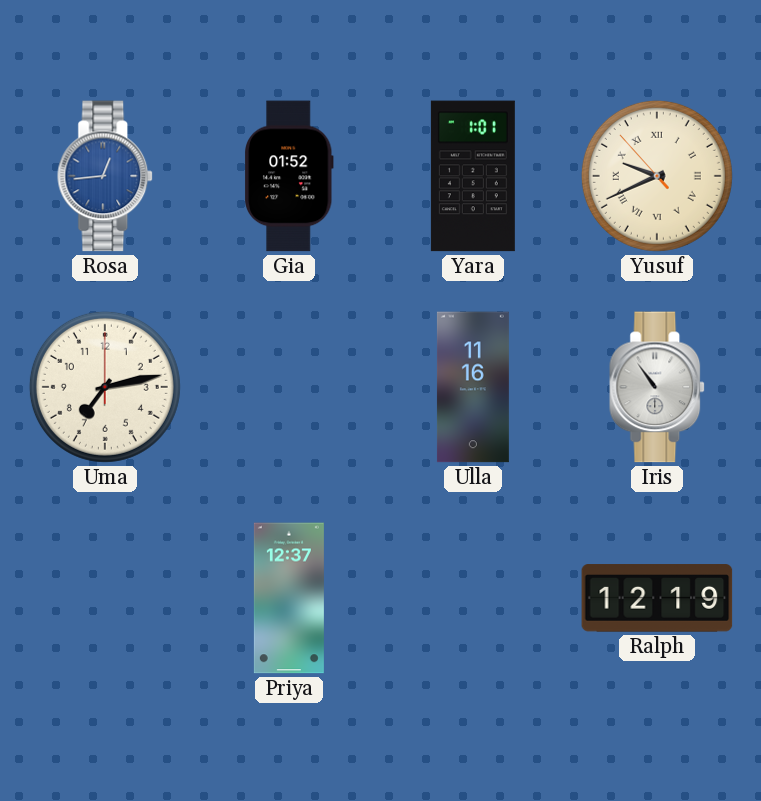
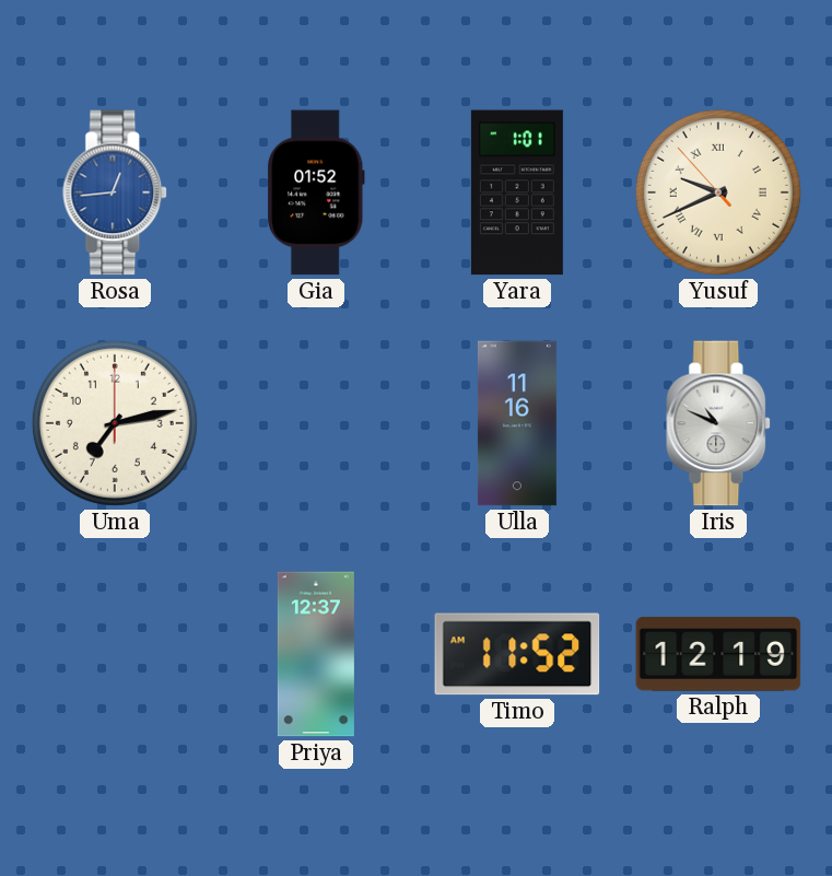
Iris: 10:54 -> 10:49 (719, 423)
Timo: none -> 11:52 (517, 654)
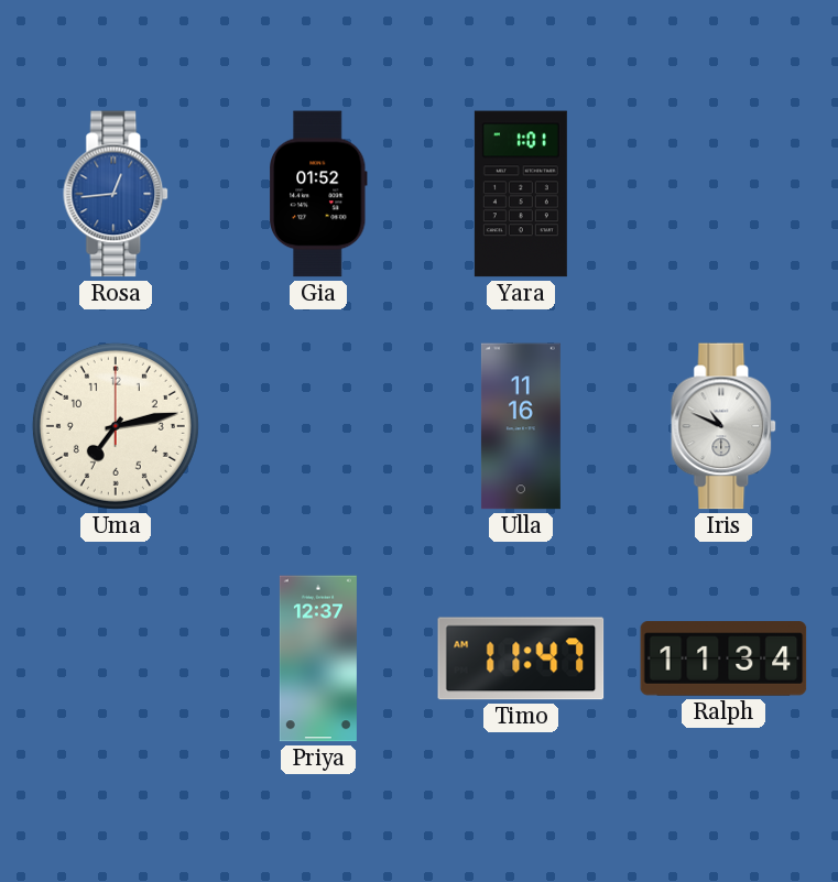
Yusuf: 9:40 -> none (718, 192)
Timo: 11:52 -> 11:47 (521, 658)
Ralph: 12:19 -> 11:34 (723, 658)
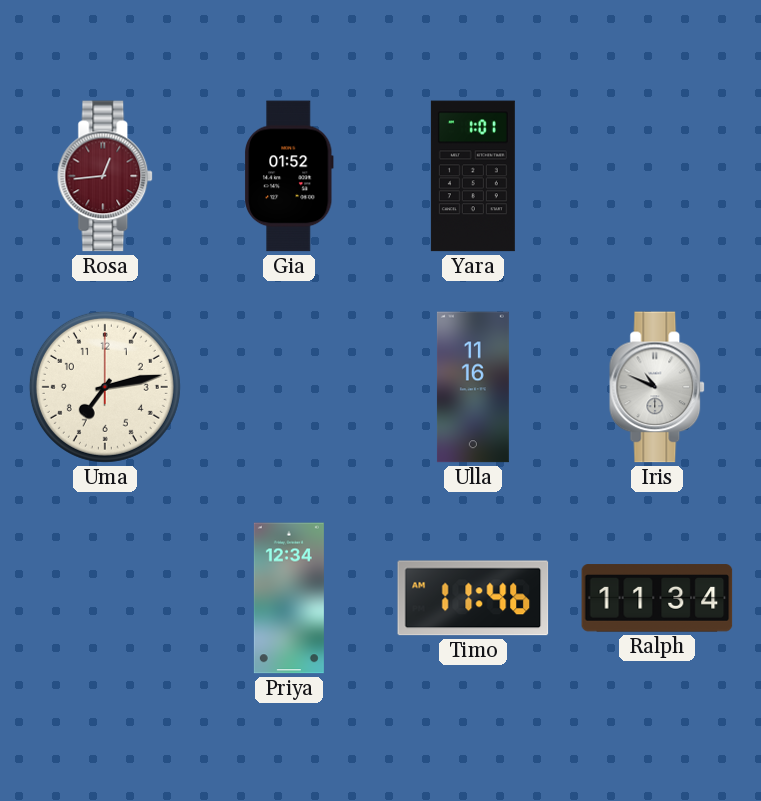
Rosa dial: blue -> burgundy (106, 176)
Priya: 12:37 -> 12:34 (289, 598)
Timo: 11:47 -> 11:46 (473, 598)
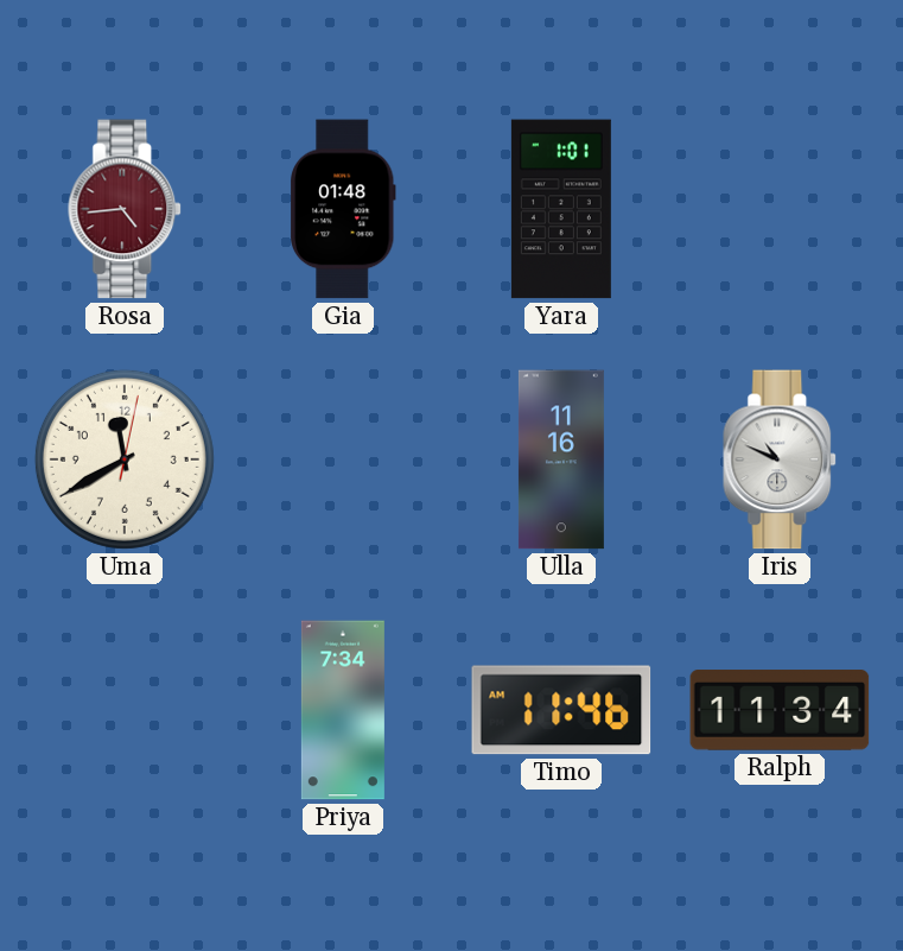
Rosa: 12:44 -> 4:44 (126, 209)
Gia: 01:52 -> 01:48 (343, 209)
Uma: 7:13 -> 11:40 (125, 459)
Priya: 12:34 -> 7:34 (343, 710)
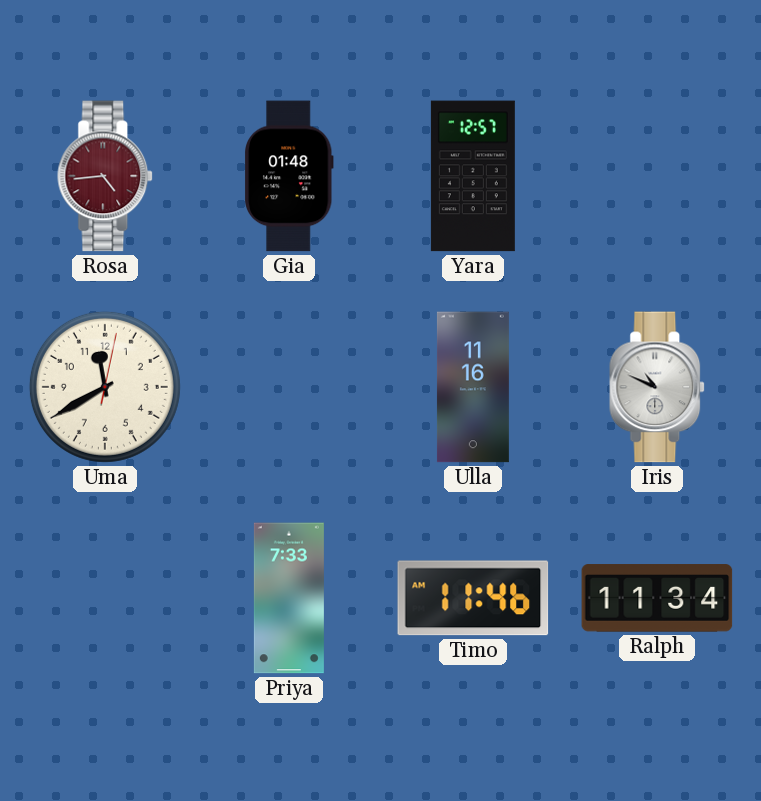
Yara: 1:01 -> 12:57 (473, 176)
Priya: 7:34 -> 7:33 (289, 598)
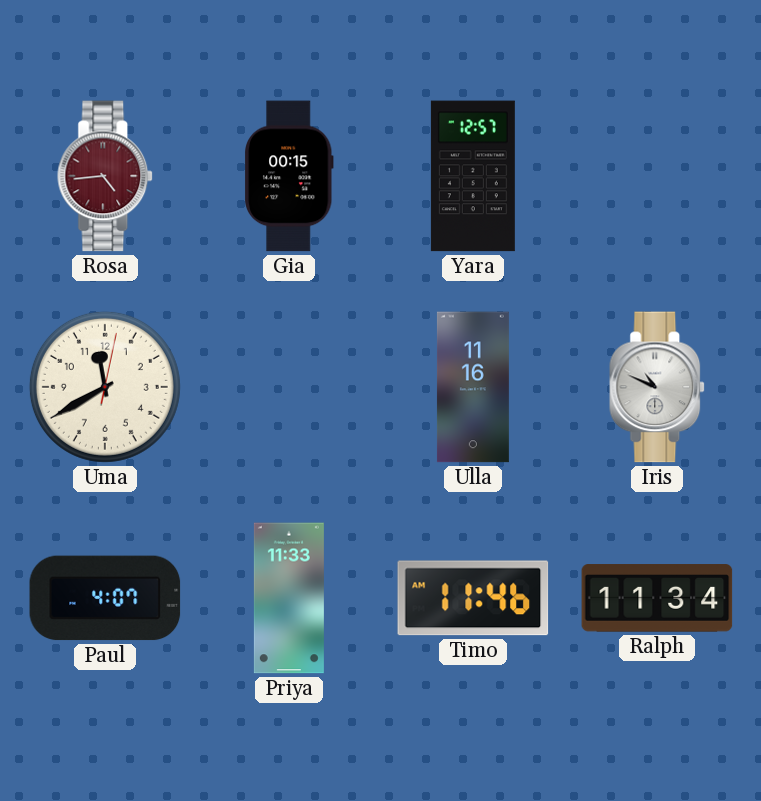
Gia: 01:48 -> 00:15 (289, 176)
Paul: none -> 4:07 (105, 598)
Priya: 7:33 -> 11:33 (289, 598)
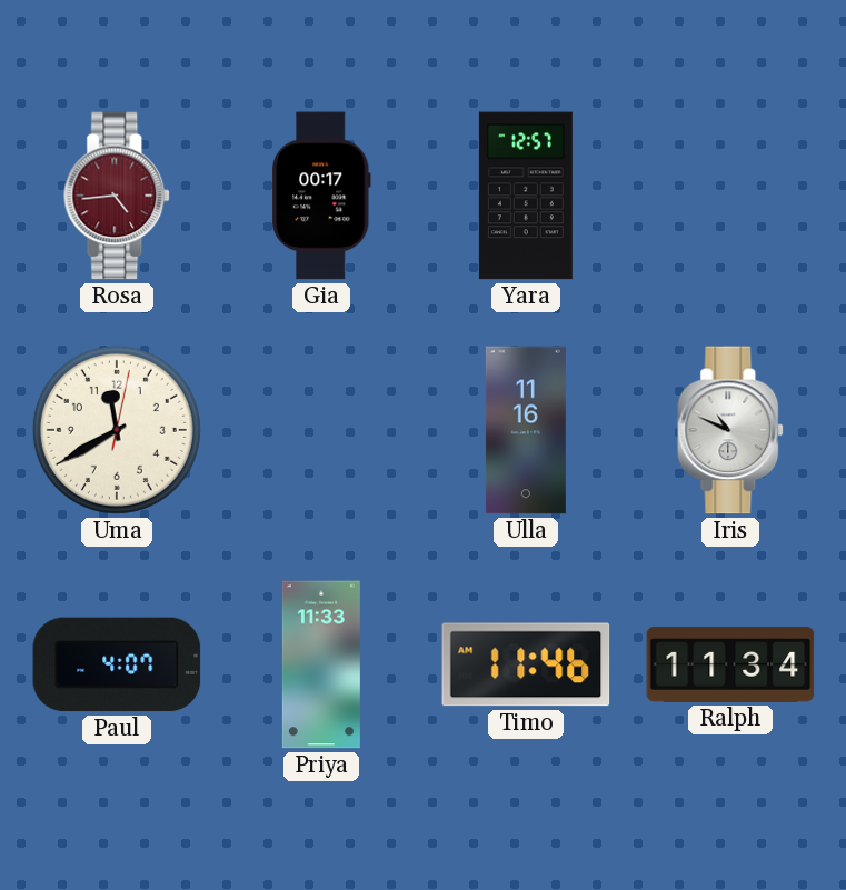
Gia: 00:15 -> 00:17 (321, 196)
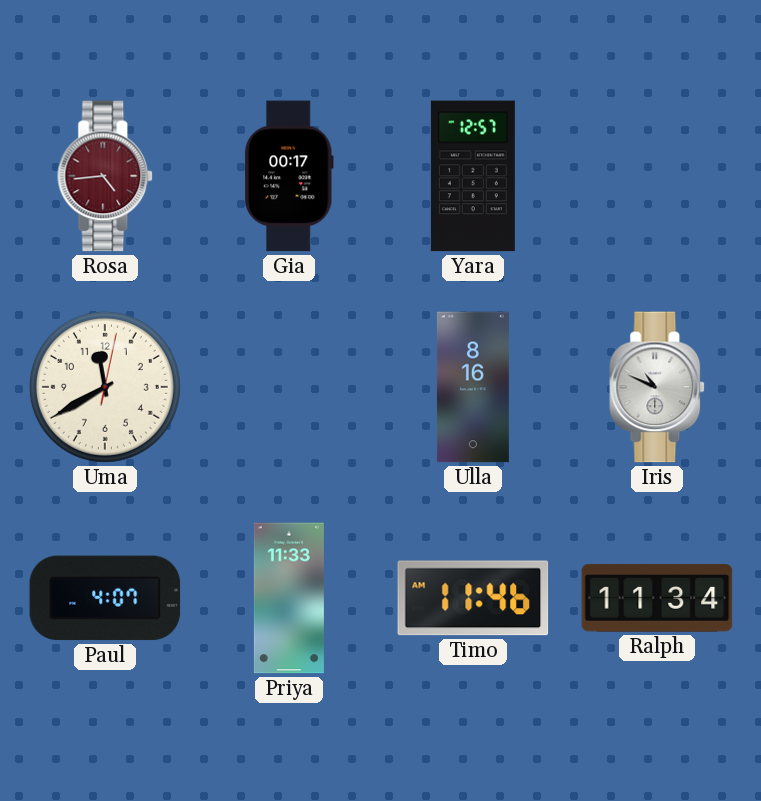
Ulla: 11:16 -> 8:16 (473, 387)
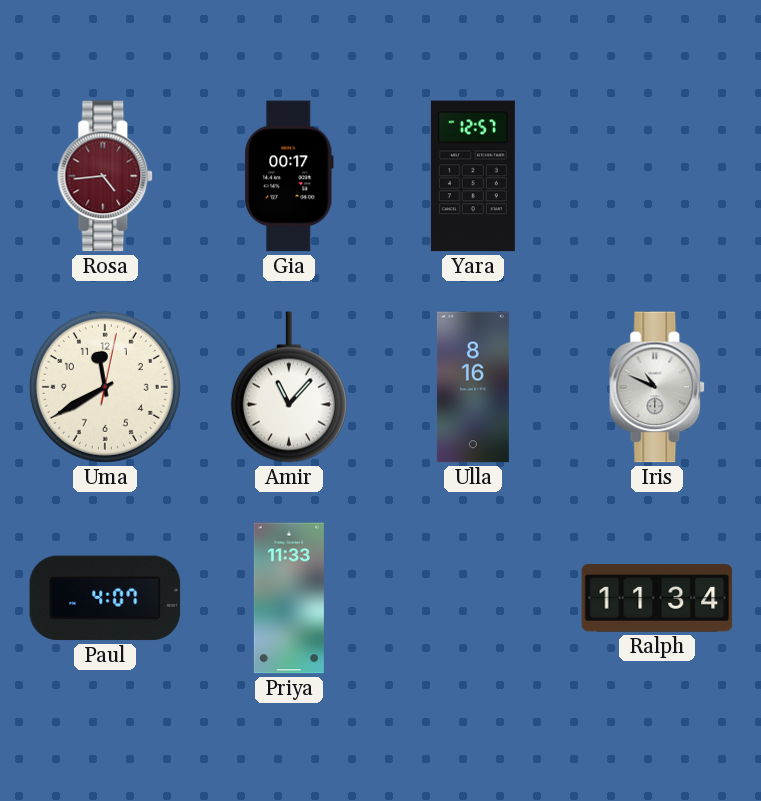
Amir: none -> 11:07 (289, 387)
Timo: 11:46 -> none (473, 598)
